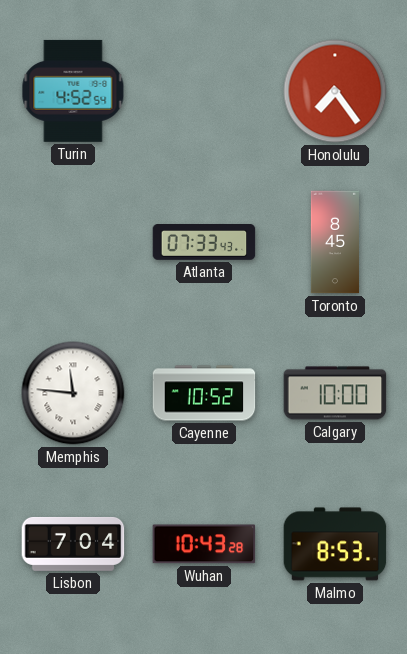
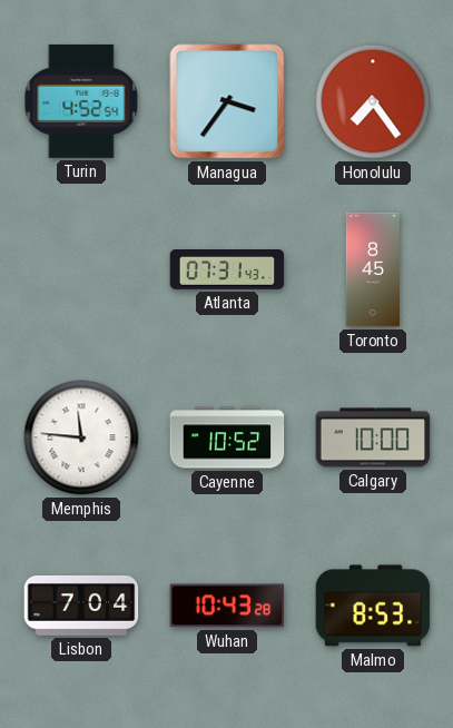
Managua: none -> 3:36 (227, 101)
Atlanta: 07:33 -> 07:31 (227, 269)
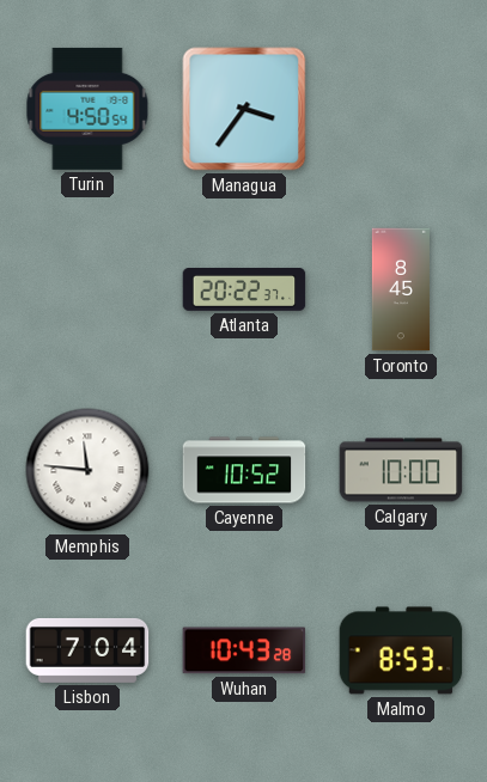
Turin: 4:52 -> 4:50 (87, 109)
Honolulu: 7:24 -> none (373, 101)
Atlanta: 07:31 -> 20:22 (244, 289)
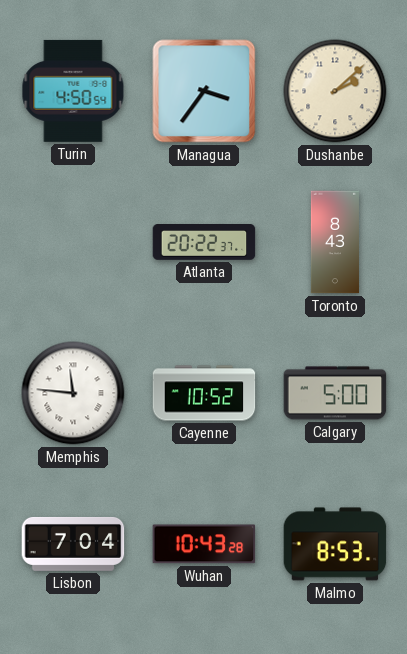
Dushanbe: none -> 2:08 (335, 91)
Toronto: 8:45 -> 8:43 (335, 242)
Calgary: 10:00 -> 5:00 (335, 393)
